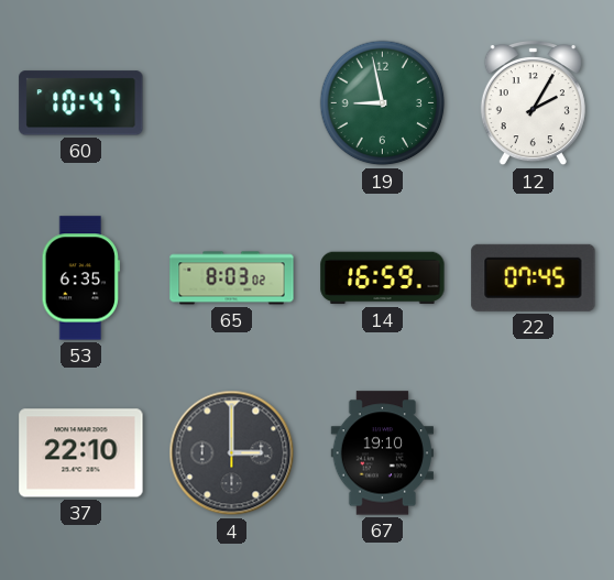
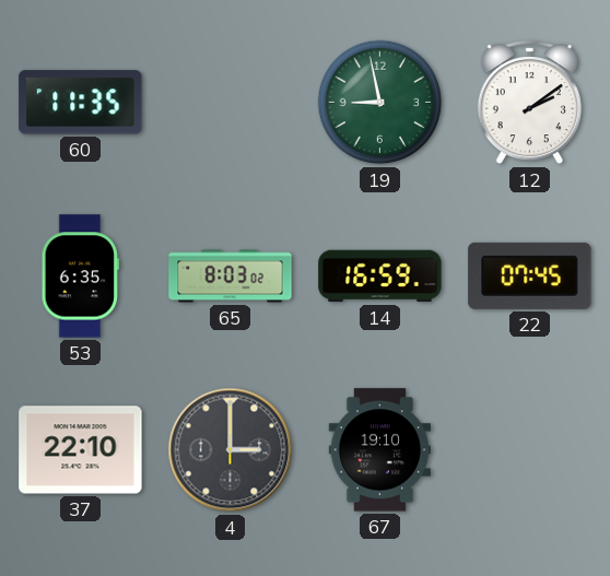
60: 10:47 -> 11:35 (81, 103)
12: 2:05 -> 2:09 (529, 104)
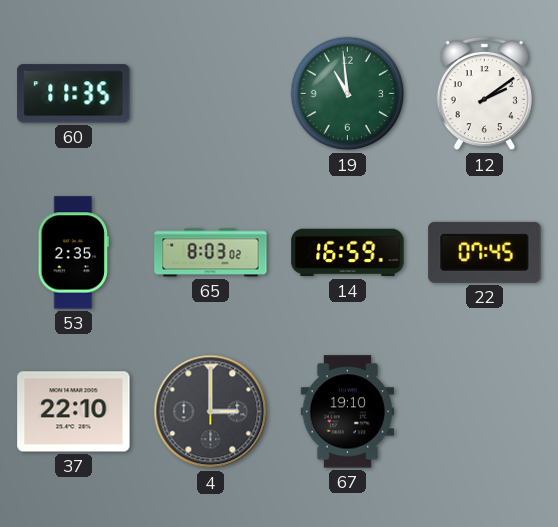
19: 8:58 -> 10:59 (348, 94)
53: 6:35 -> 2:35 (73, 253)
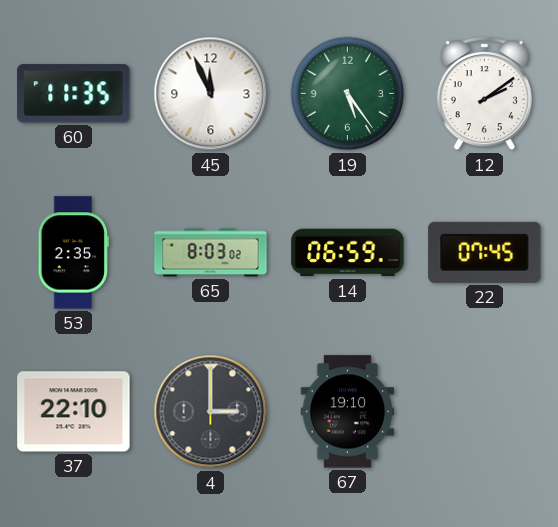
45: none -> 11:56 (211, 94)
19: 10:59 -> 5:24 (348, 94)
14: 16:59 -> 06:59 (348, 253)
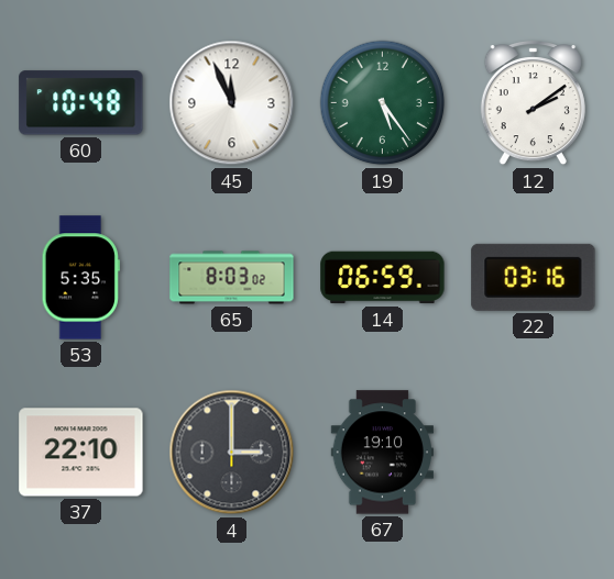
60: 11:35 -> 10:48 (81, 103)
53: 2:35 -> 5:35 (80, 278)
22: 07:45 -> 03:16 (534, 277)
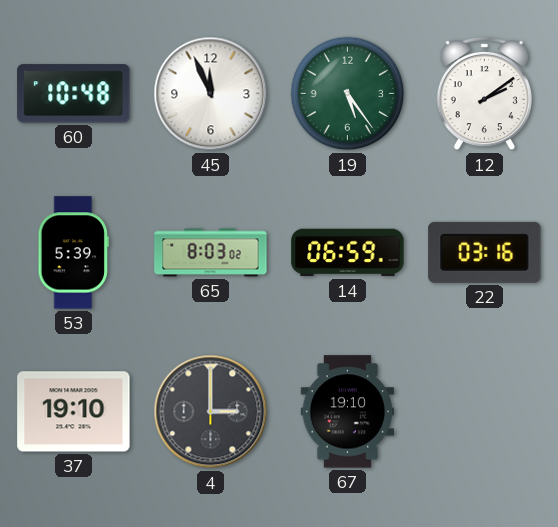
53: 5:35 -> 5:39 (73, 253)
37: 22:10 -> 19:10 (74, 412)
